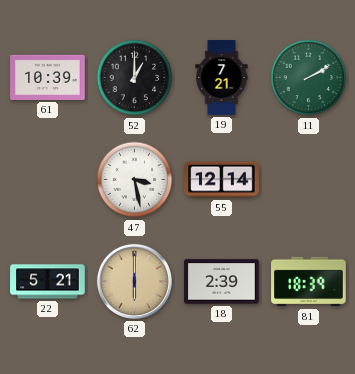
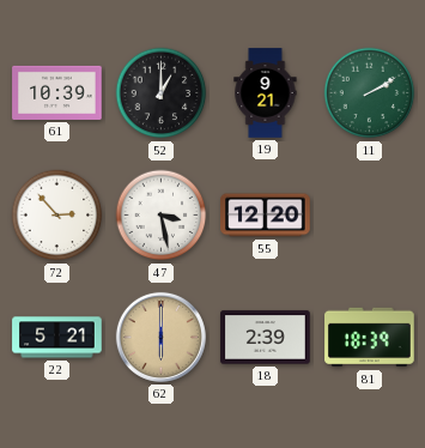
19: 7:21 -> 9:21 (266, 93)
72: none -> 2:53 (57, 216)
55: 12:14 -> 12:20 (266, 216)
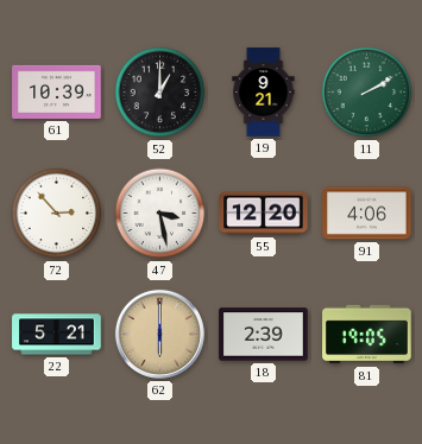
91: none -> 4:06 (367, 214)
81: 18:39 -> 19:05 (367, 335)
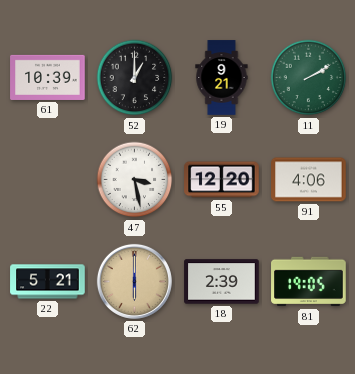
72: 2:53 -> none (57, 214)
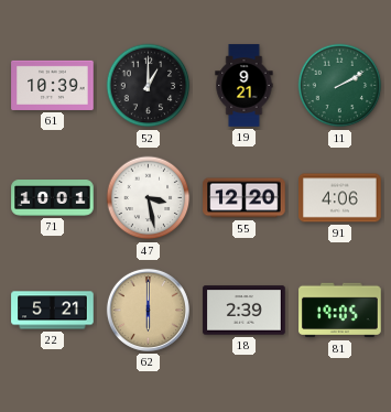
71: none -> 10:01 (53, 198)
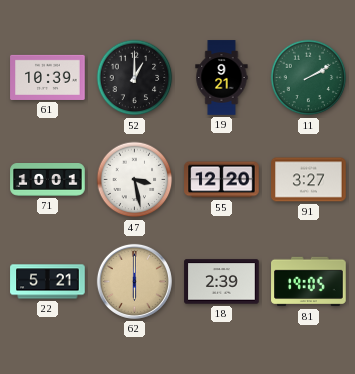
91: 4:06 -> 3:27 (309, 180)
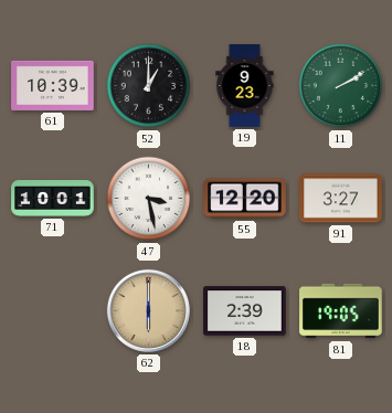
19: 9:21 -> 9:23 (245, 86)
22: 5:21 -> none (48, 282)
